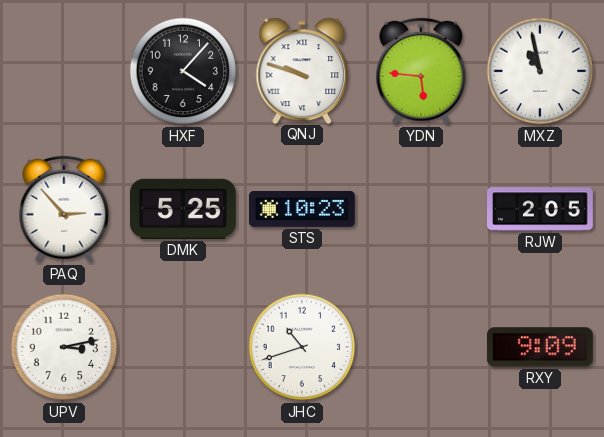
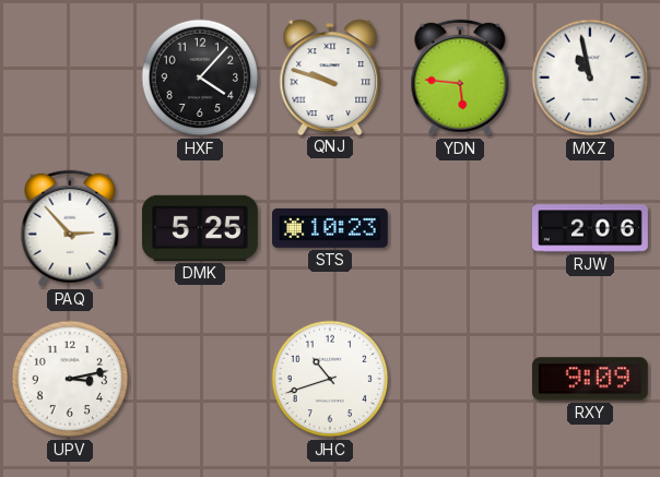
RJW: 2:05 -> 2:06 (591, 228)
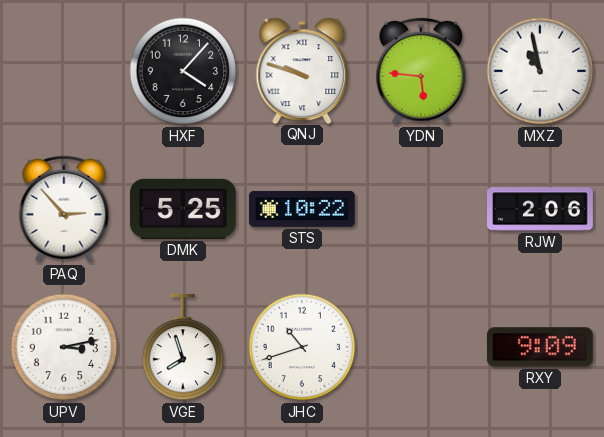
STS: 10:23 -> 10:22 (302, 209)
VGE: none -> 7:57 (183, 347)
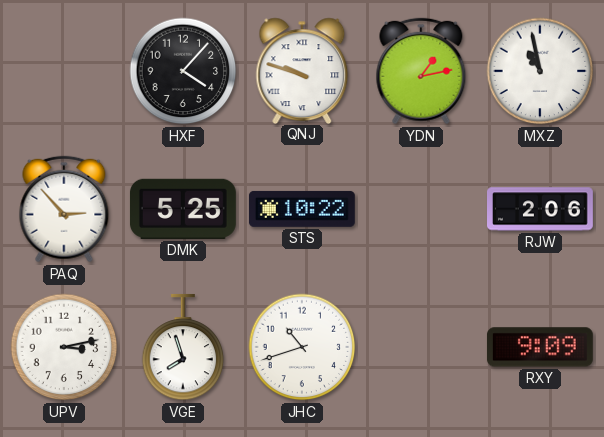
YDN: 5:46 -> 1:13 (421, 71)
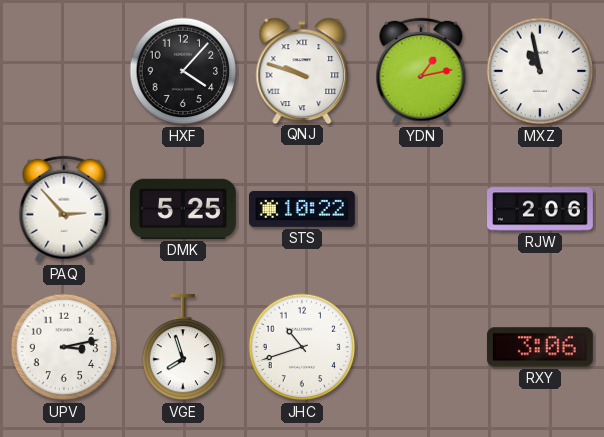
RXY: 9:09 -> 3:06 (540, 347)
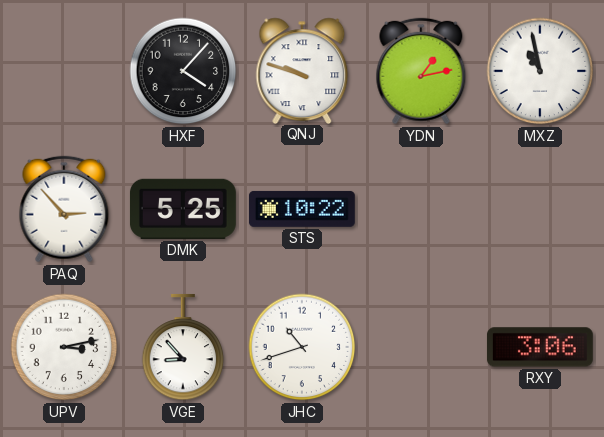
RJW: 2:06 -> none (541, 209)
VGE: 7:57 -> 8:53 (183, 347)
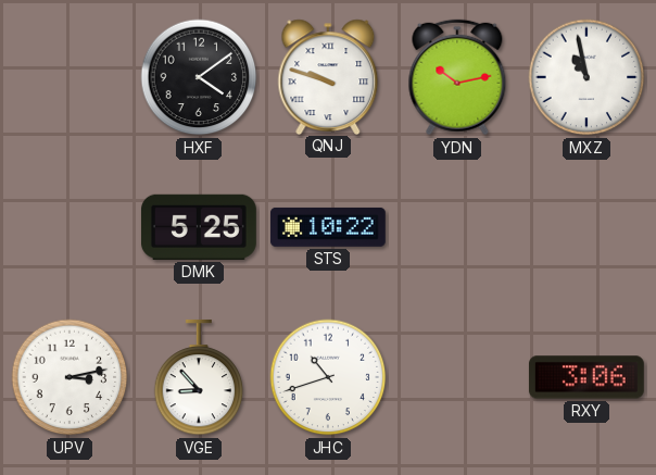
HXF: 4:07 -> 4:09 (199, 77)
YDN: 1:13 -> 10:13 (457, 77)
PAQ: 2:53 -> none (64, 209)
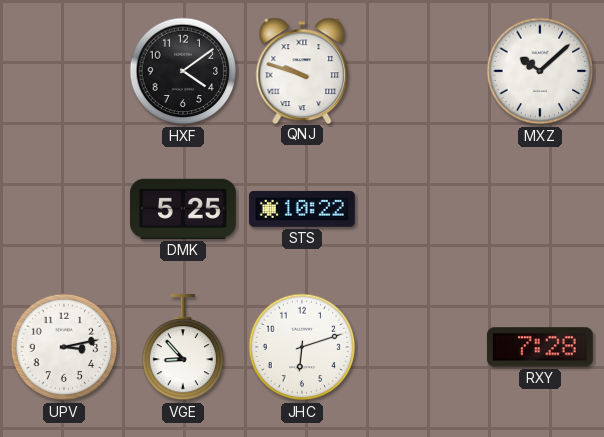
YDN: 10:13 -> none (457, 77)
MXZ: 10:58 -> 10:08 (540, 71)
JHC: 10:42 -> 6:12 (302, 347)
RXY: 3:06 -> 7:28 (540, 347)
